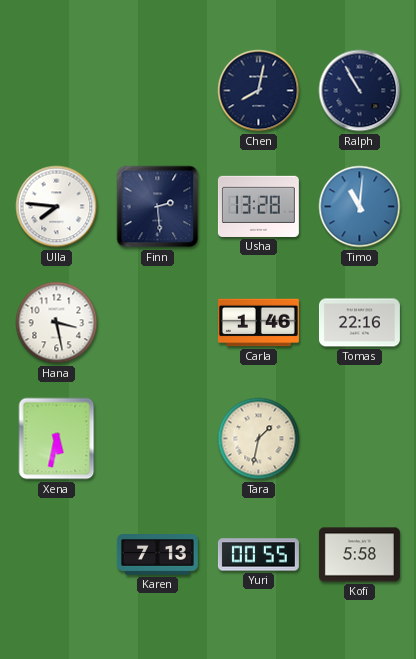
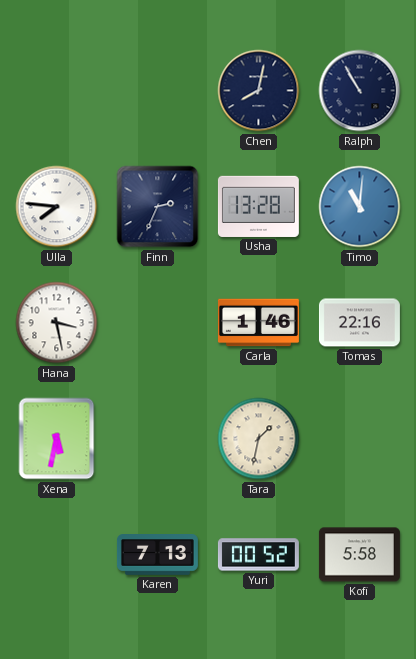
Finn: 2:29 -> 2:34 (158, 207)
Yuri: 00:55 -> 00:52 (258, 555)
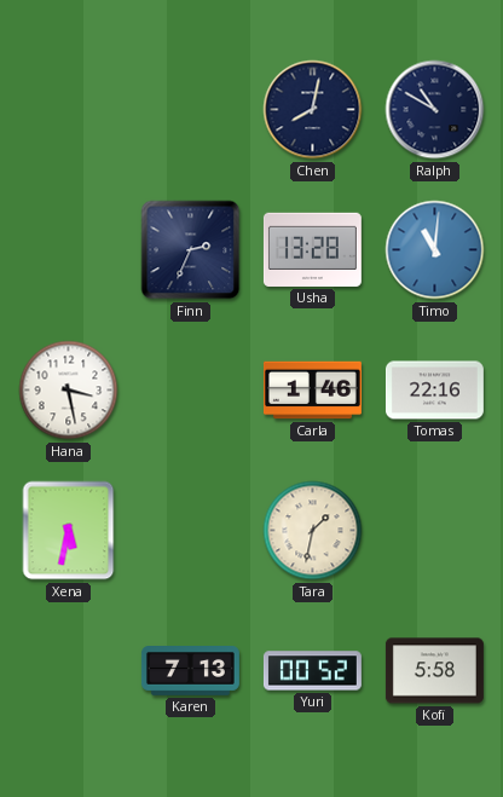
Ralph: 10:55 -> 10:50 (435, 110)
Ulla: 7:46 -> none (57, 207)
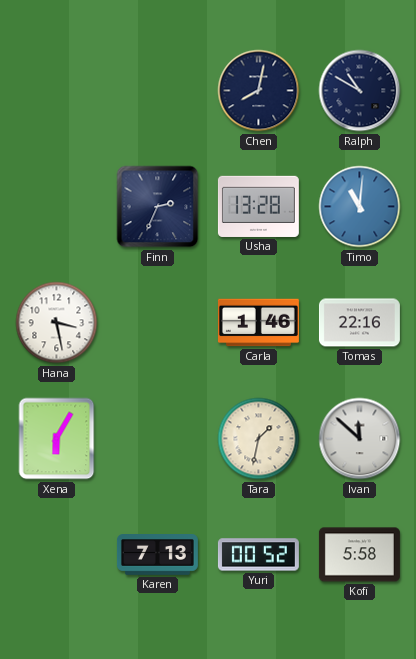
Xena: 5:32 -> 6:05 (57, 439)
Ivan: none -> 11:52 (360, 439)
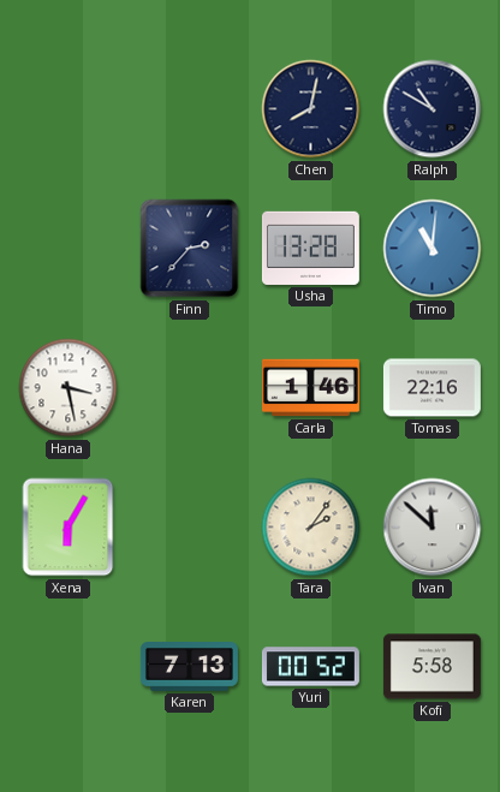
Finn: 2:34 -> 2:37 (190, 249)
Tara: 1:32 -> 2:06 (311, 528)
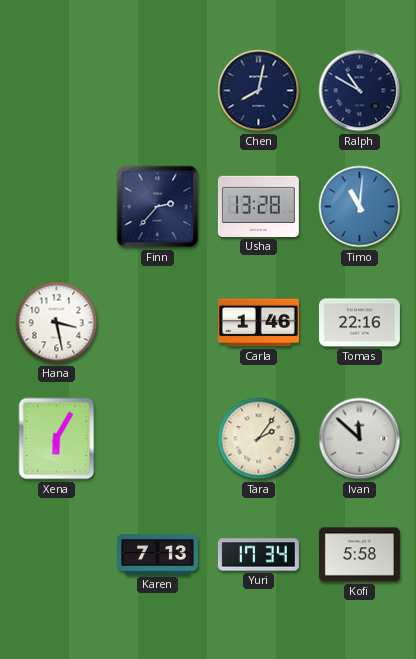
Yuri: 00:52 -> 17:34 (258, 555)
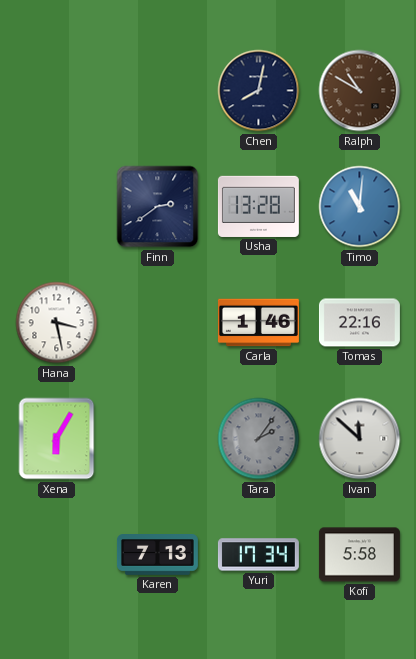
Ralph dial: navy -> brown (360, 91)
Finn: 2:37 -> 2:39 (158, 207)
Tara dial: cream -> grey (259, 439)
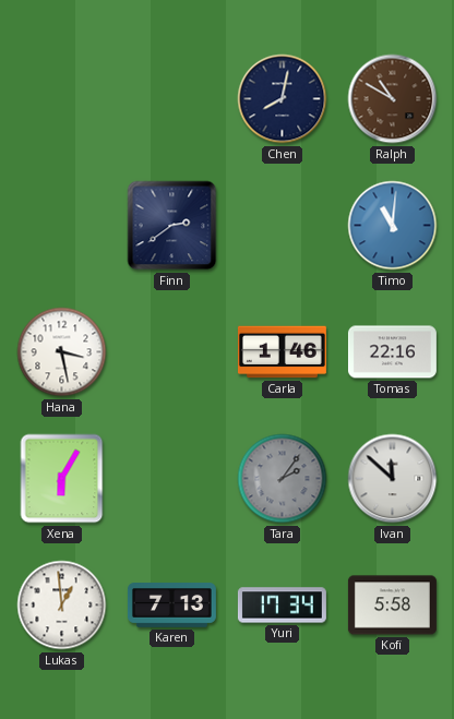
Usha: 13:28 -> none (258, 206)
Lukas: none -> 12:59 (62, 606)
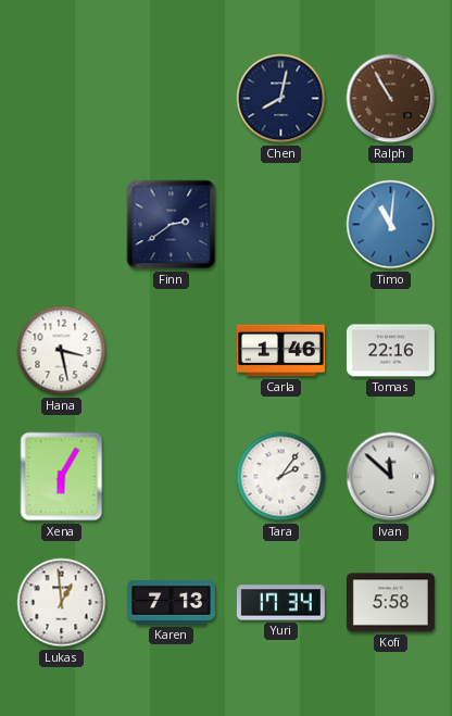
Ralph: 10:50 -> 10:55 (391, 99)
Tara dial: grey -> white (281, 477)
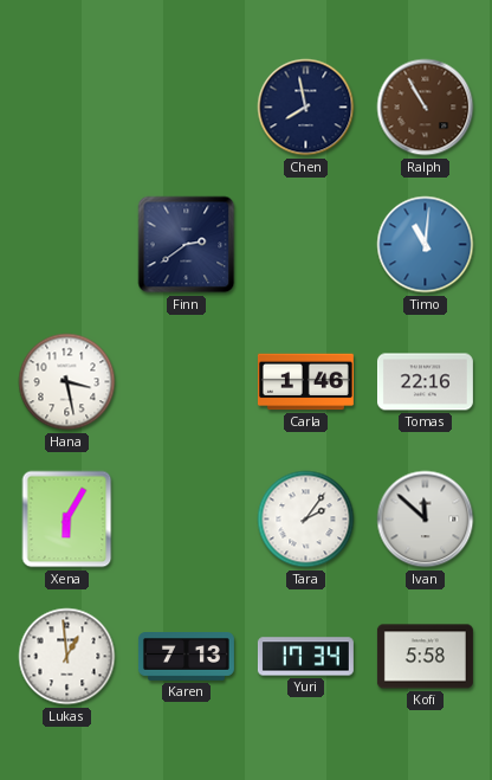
Chen: 8:02 -> 7:58 (306, 108)
